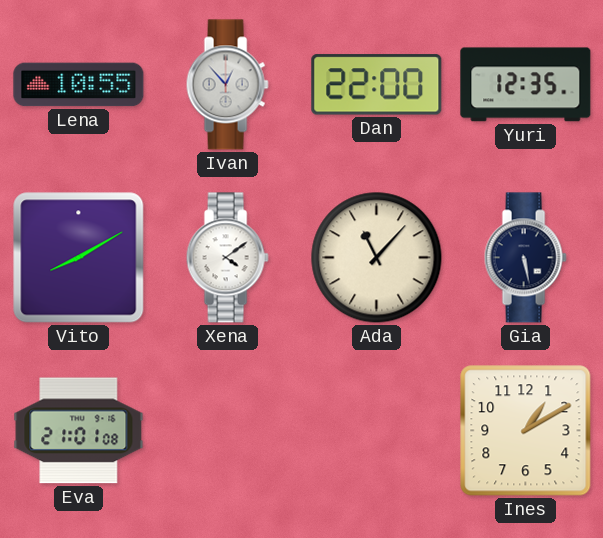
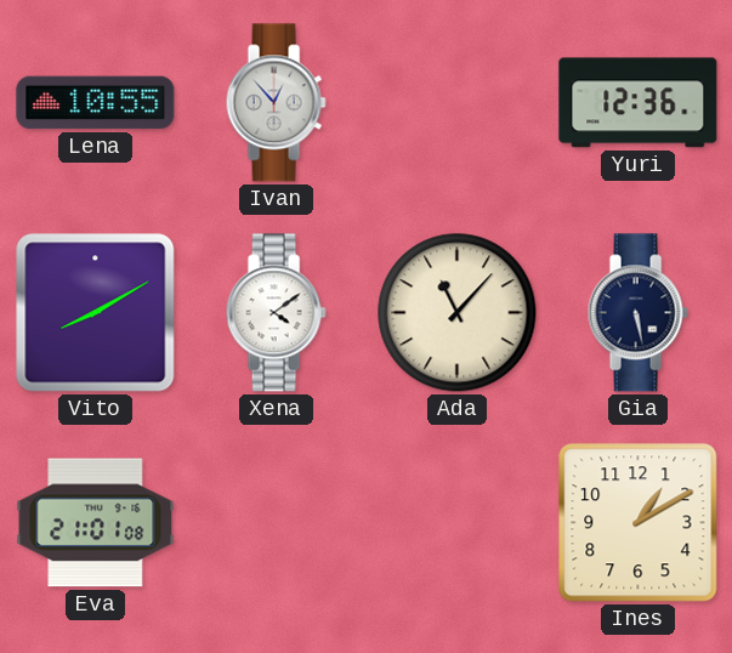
Dan: 22:00 -> none (377, 85)
Yuri: 12:35 -> 12:36 (639, 103)
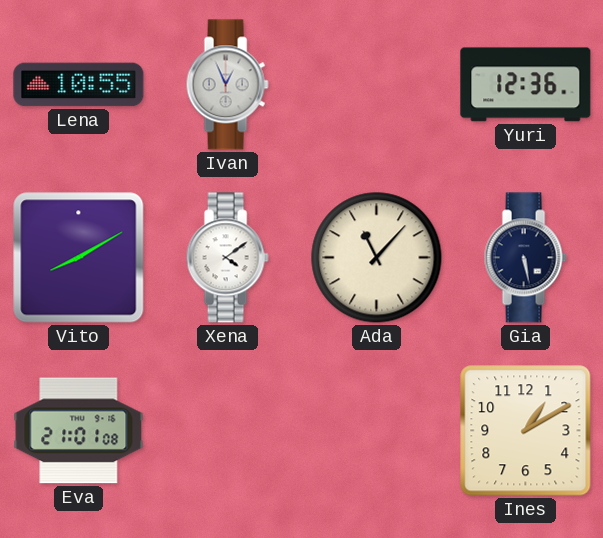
Ivan: 12:53 -> 12:56 (227, 85)
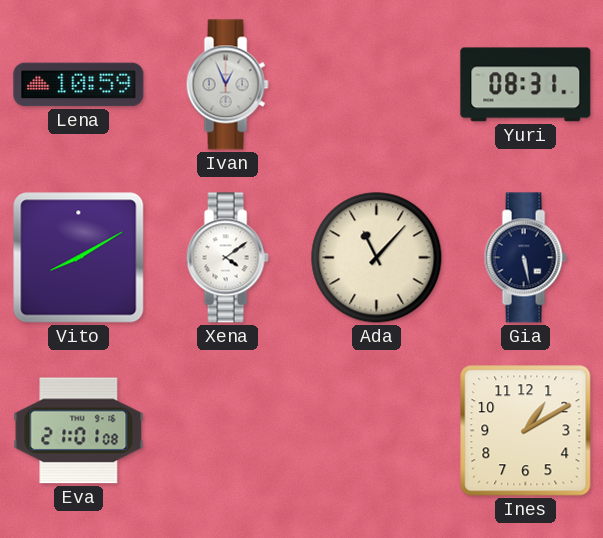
Lena: 10:55 -> 10:59 (79, 85)
Yuri: 12:36 -> 08:31 (526, 85)
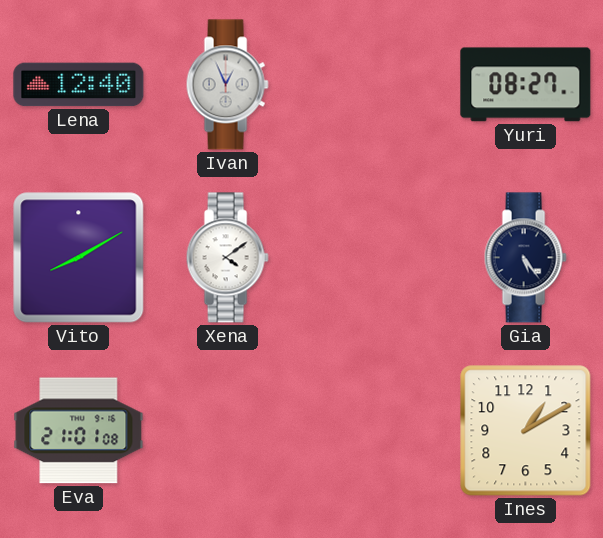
Lena: 10:59 -> 12:40 (79, 85)
Yuri: 08:31 -> 08:27 (526, 85)
Ada: 11:07 -> none (377, 258)
Gia: 5:28 -> 5:24 (525, 258)
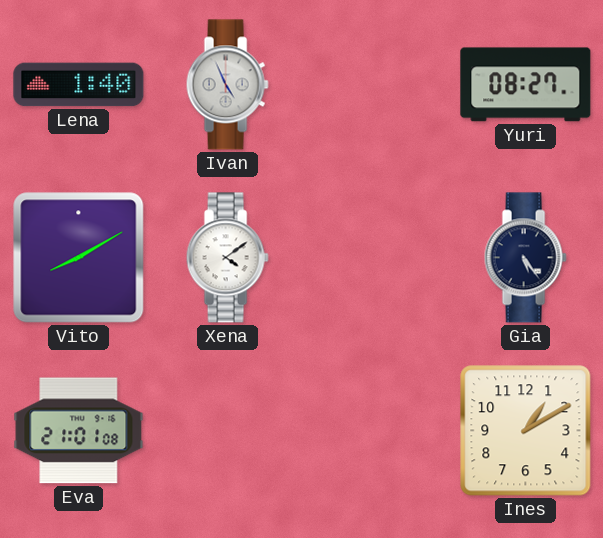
Lena: 12:40 -> 1:40 (79, 85)
Ivan: 12:56 -> 4:56 (227, 85)
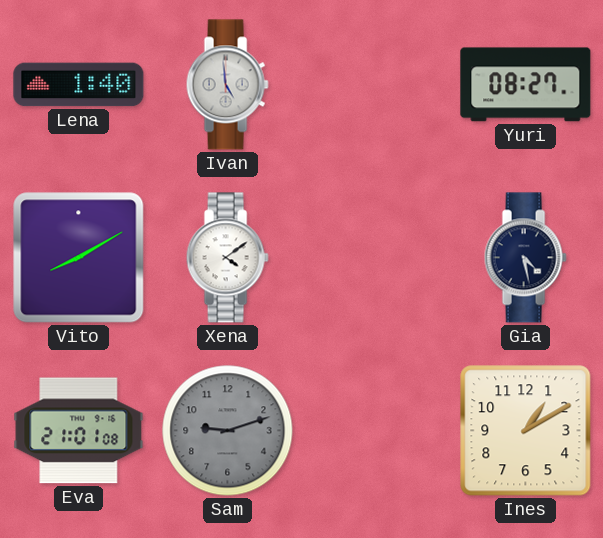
Ivan: 4:56 -> 4:59 (227, 85)
Gia: 5:24 -> 4:28 (525, 258)
Sam: none -> 9:12 (228, 431)
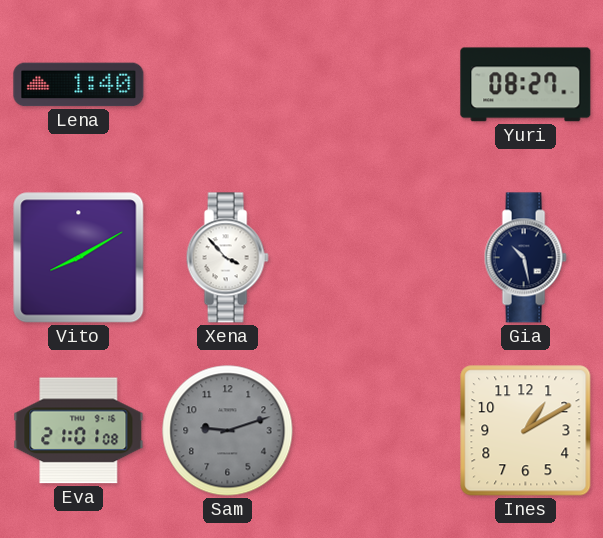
Ivan: 4:59 -> none (227, 85)
Xena: 4:09 -> 3:53 (227, 258)
Gia: 4:28 -> 10:28 (525, 258)
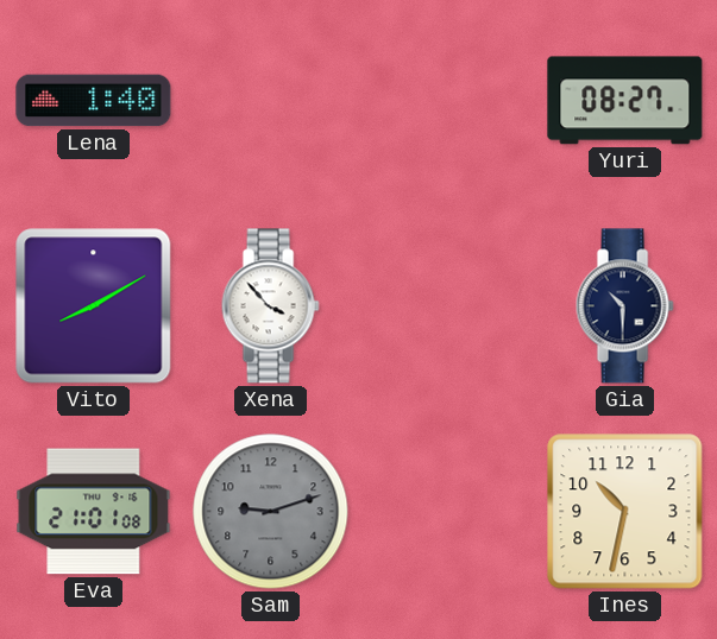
Gia: 10:28 -> 10:30 (624, 306)
Ines: 1:10 -> 10:32 (625, 512)
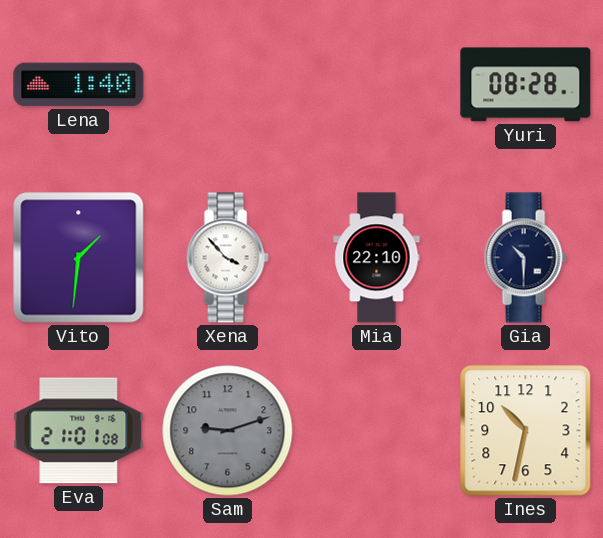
Yuri: 08:27 -> 08:28 (526, 85)
Vito: 8:10 -> 1:31 (79, 258)
Mia: none -> 22:10 (377, 258)
